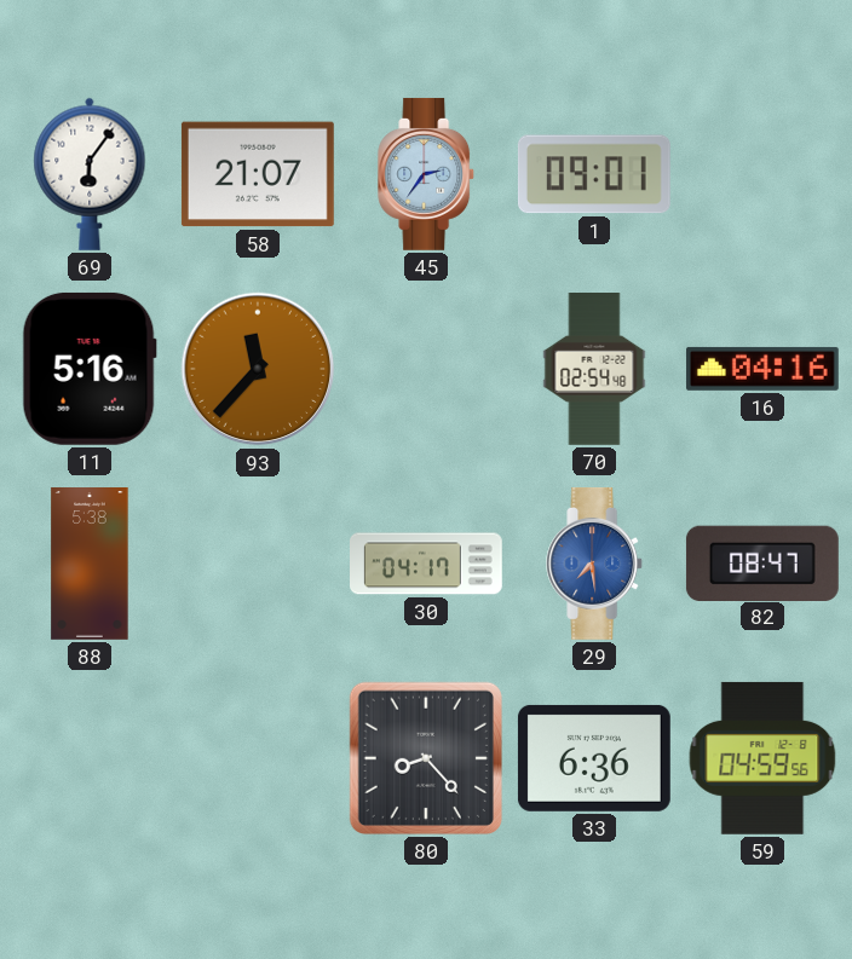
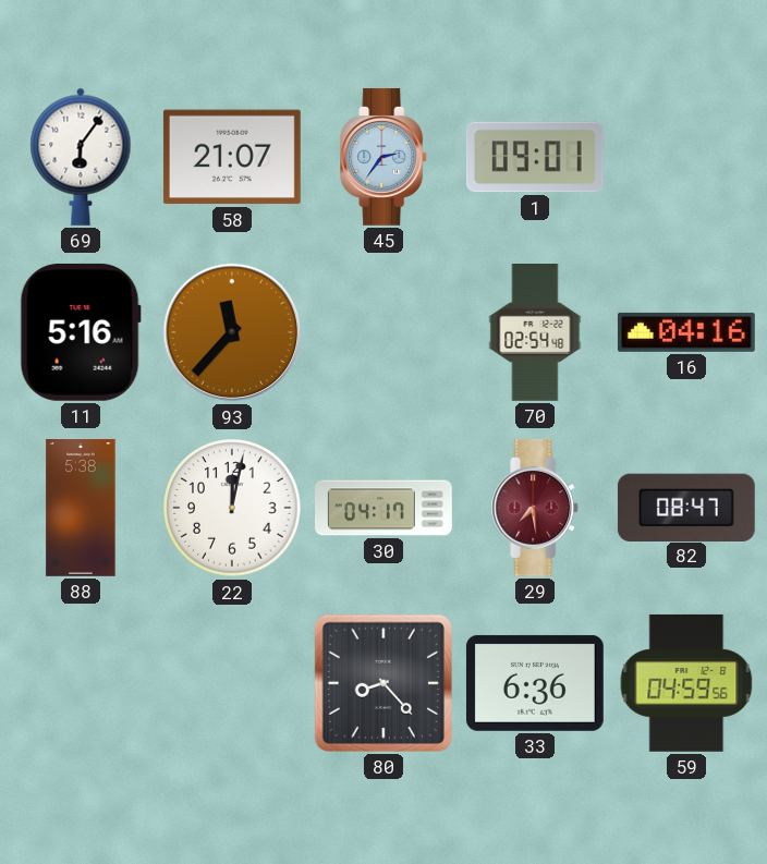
22: none -> 12:02 (232, 508)
29 dial: blue -> burgundy (536, 508)
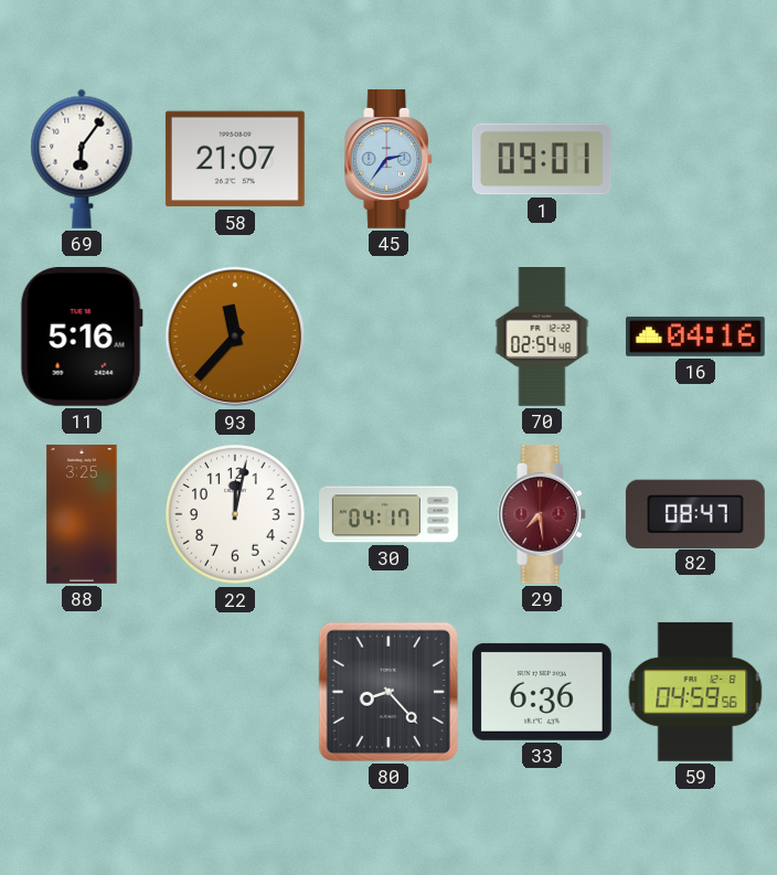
88: 5:38 -> 3:25 (82, 515)
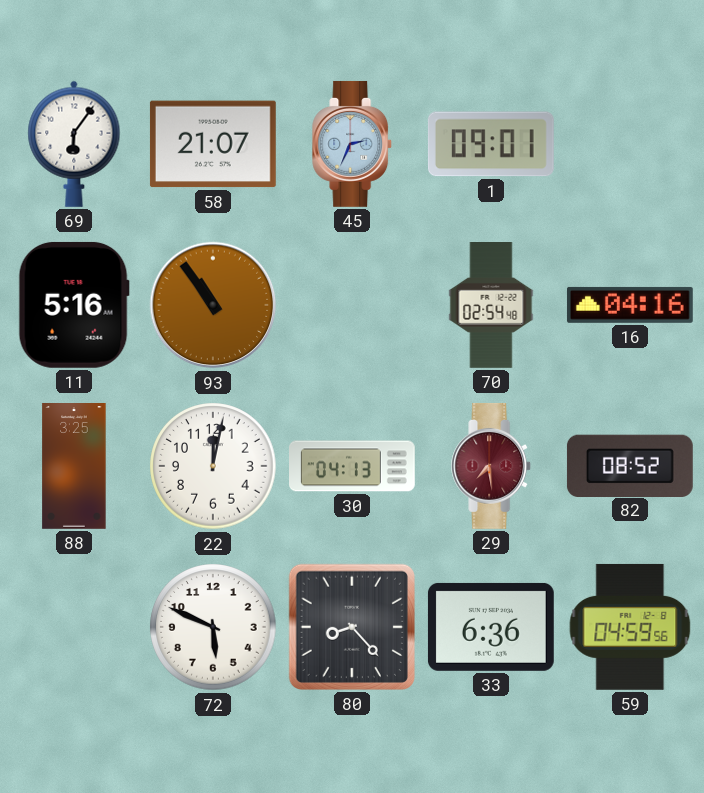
45: 2:36 -> 2:34 (353, 144)
93: 11:37 -> 10:54 (213, 305)
30: 04:17 -> 04:13 (353, 466)
82: 08:47 -> 08:52 (630, 465)
72: none -> 5:49 (213, 627)
